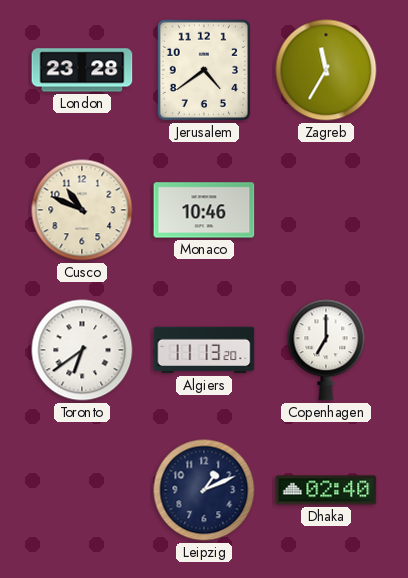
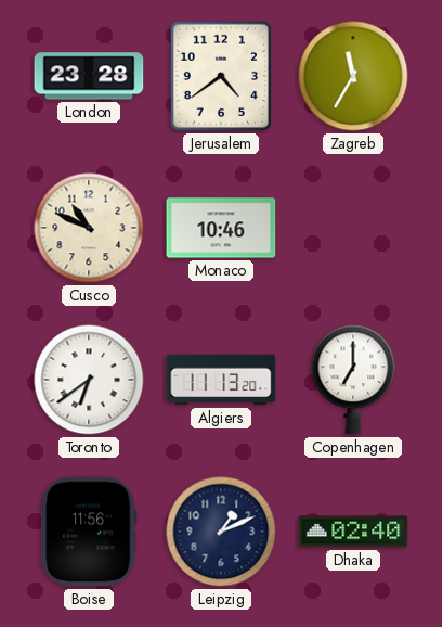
Boise: none -> 11:56 (89, 532)
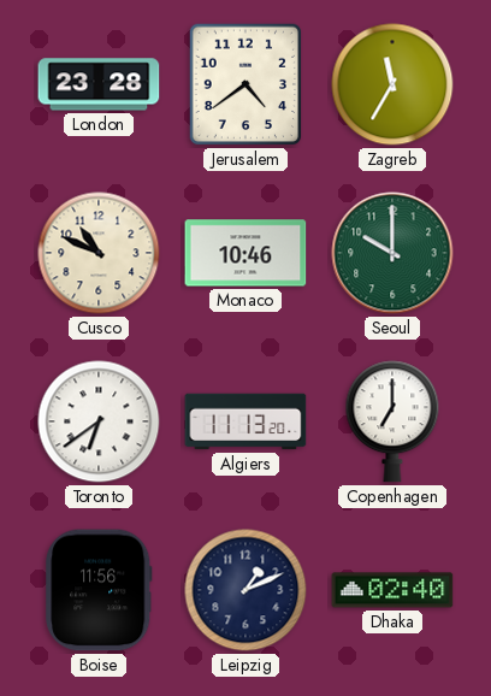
Seoul: none -> 10:00 (392, 253)
